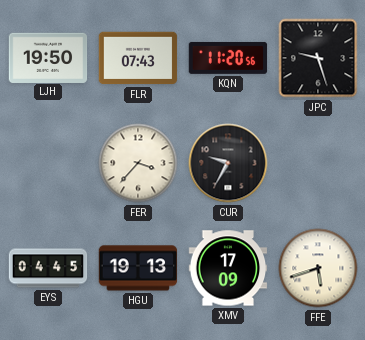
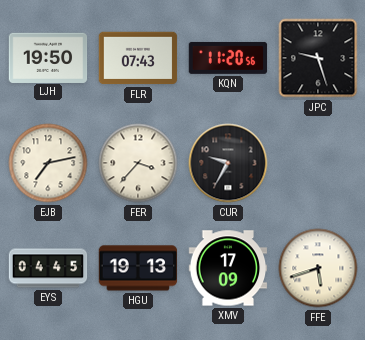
EJB: none -> 7:13 (48, 163)
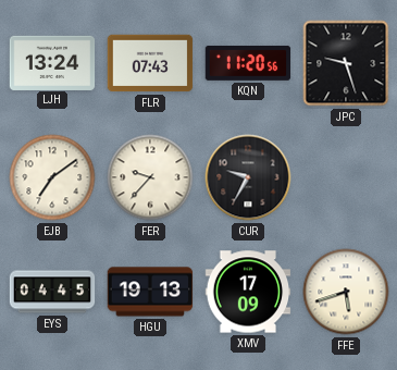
LJH: 19:50 -> 13:24 (52, 62)
EJB: 7:13 -> 7:09 (52, 177)
FER: 3:37 -> 9:37 (150, 177)
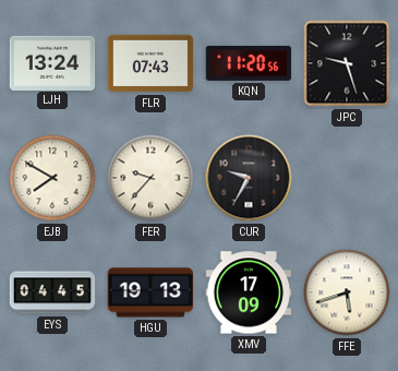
EJB: 7:09 -> 7:50 (52, 178)
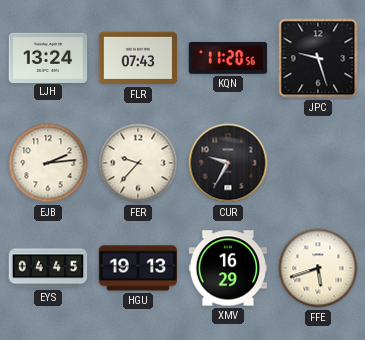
EJB: 7:50 -> 2:14 (48, 163)
XMV: 17:09 -> 16:29 (228, 268)
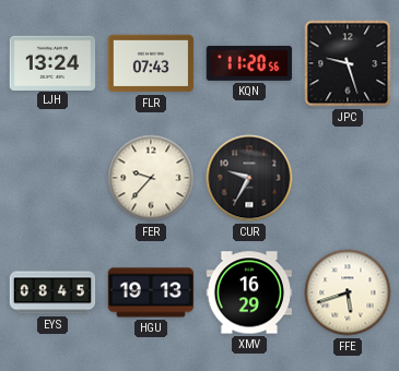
EJB: 2:14 -> none (48, 163)
EYS: 04:45 -> 08:45 (52, 292)
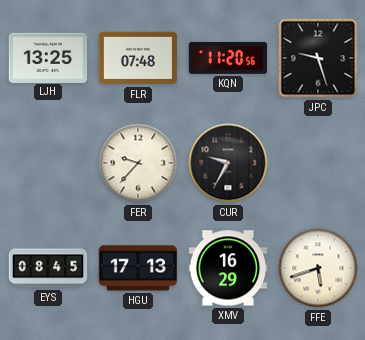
LJH: 13:24 -> 13:25 (48, 57)
FLR: 07:43 -> 07:48 (138, 58)
HGU: 19:13 -> 17:13 (138, 268)
